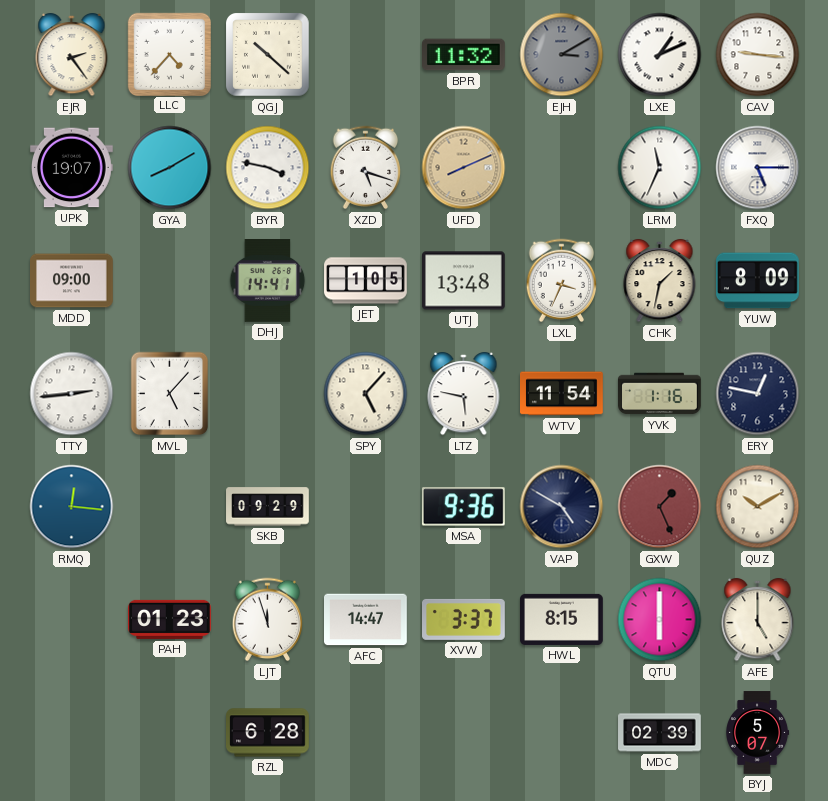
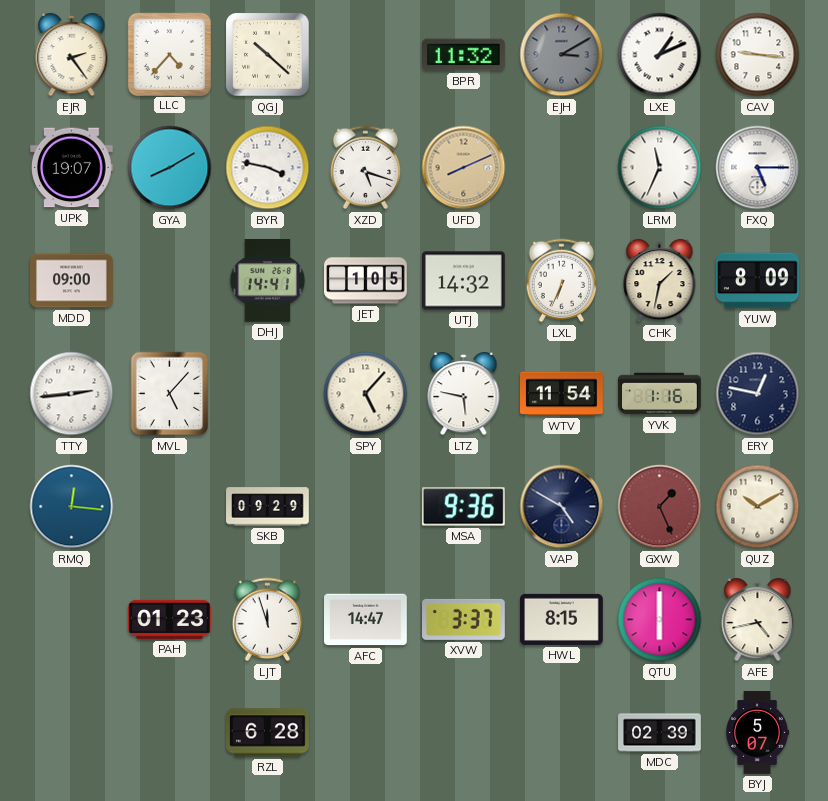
UTJ: 13:48 -> 14:32 (464, 281)
LXL: 3:34 -> 6:34 (562, 281)
AFE: 5:00 -> 4:43 (758, 620)
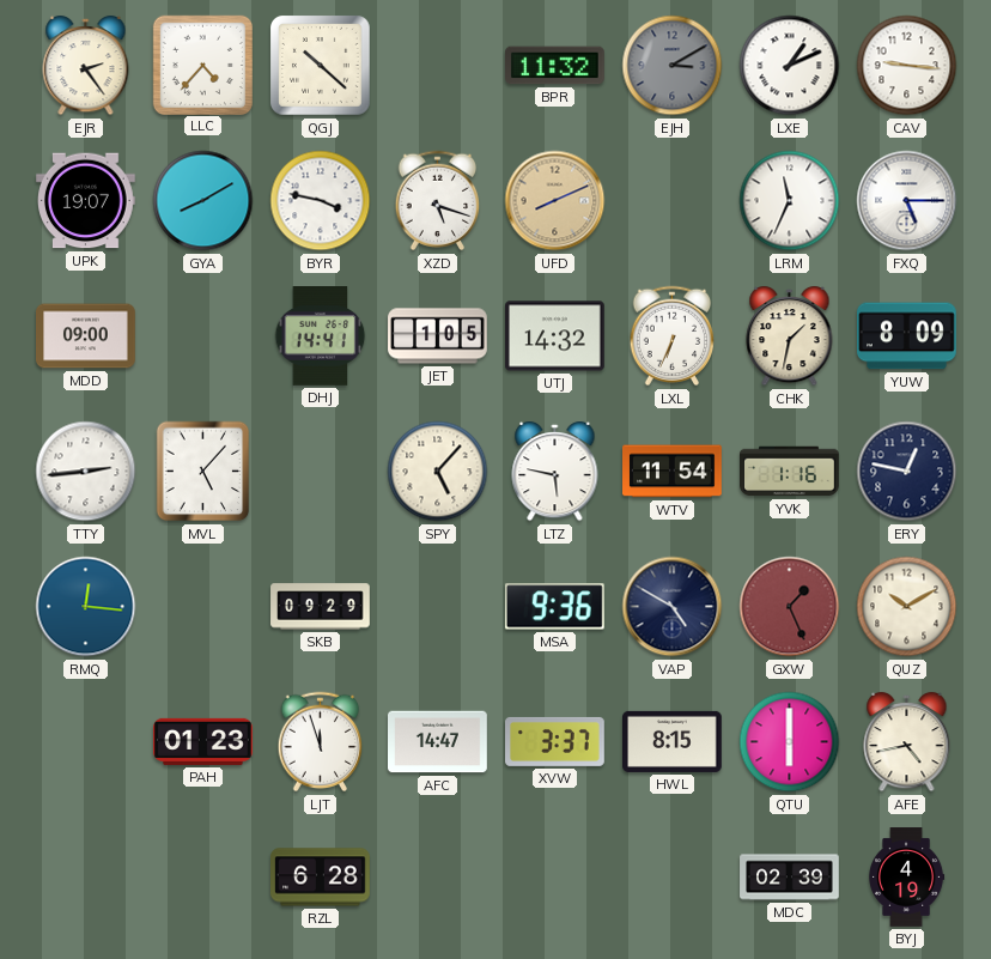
BYJ: 5:07 -> 4:19 (907, 878)
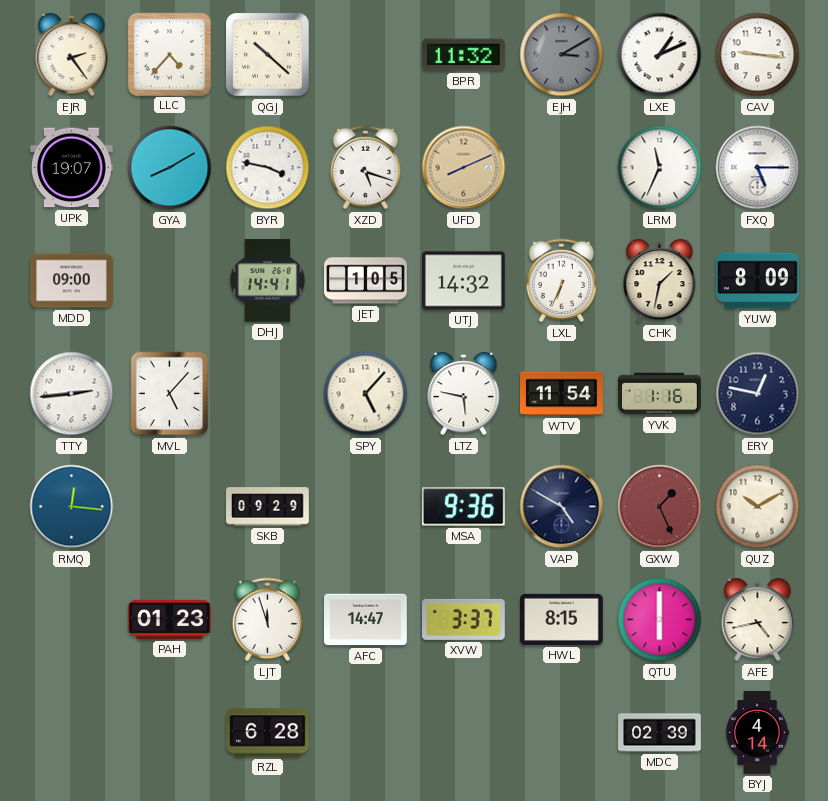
BYJ: 4:19 -> 4:14 (758, 733)
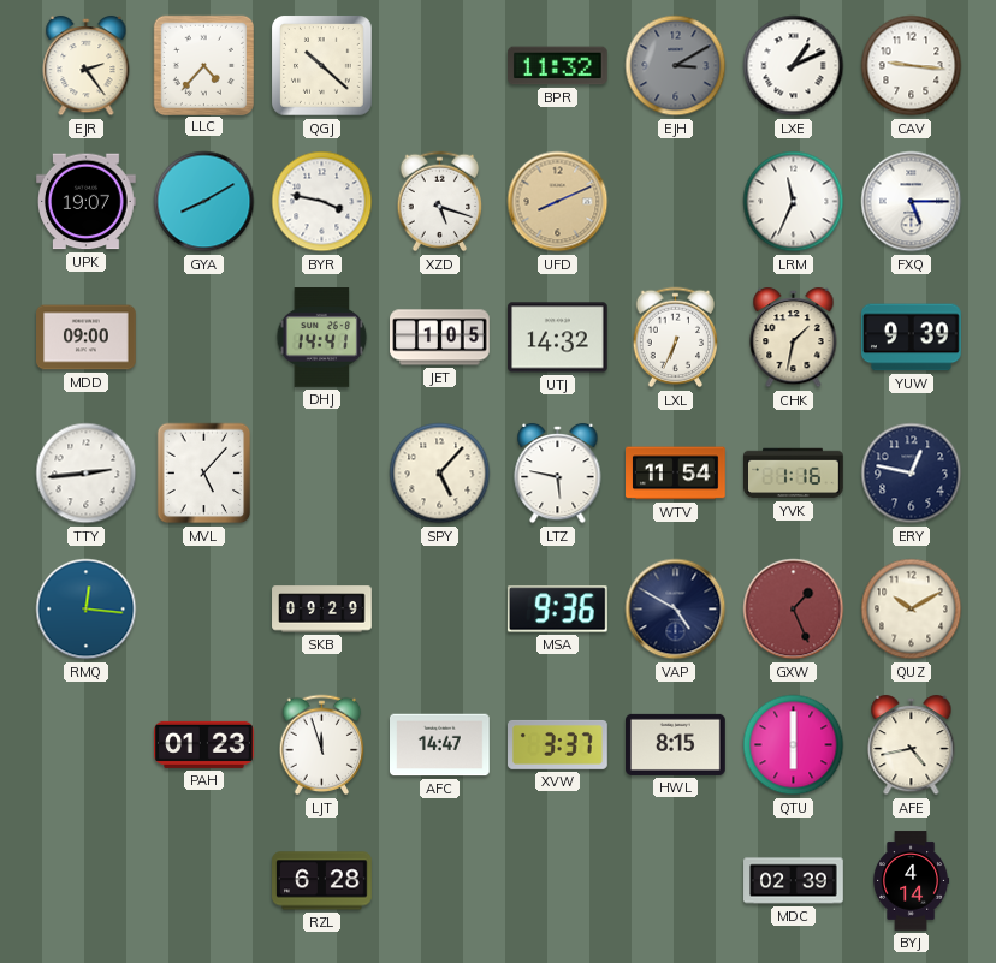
YUW: 8:09 -> 9:39 (912, 338)
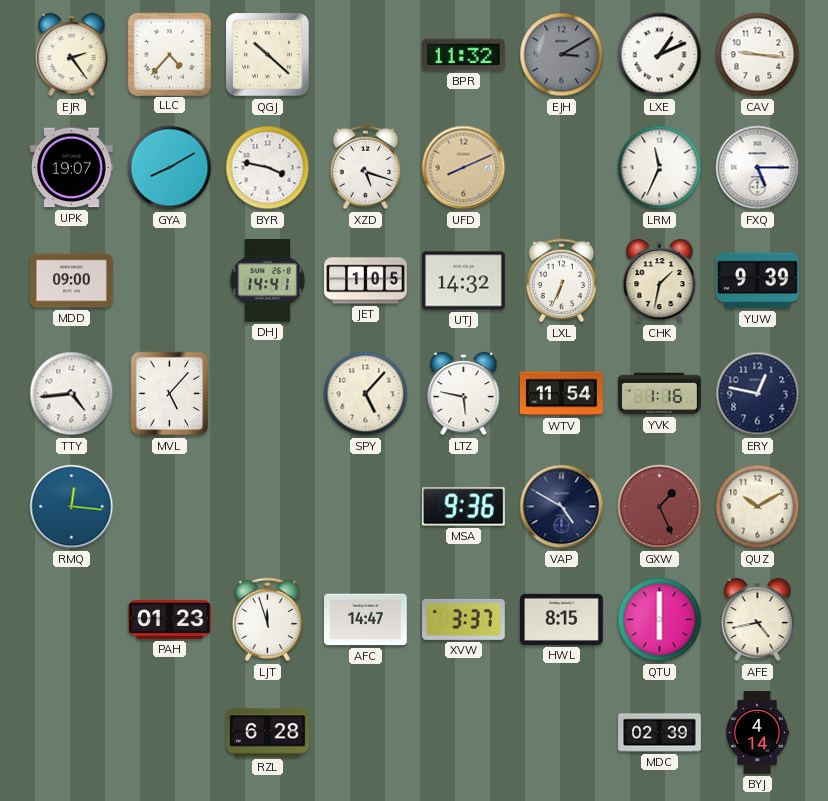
TTY: 2:44 -> 4:44 (72, 394)
SKB: 09:29 -> none (322, 610)
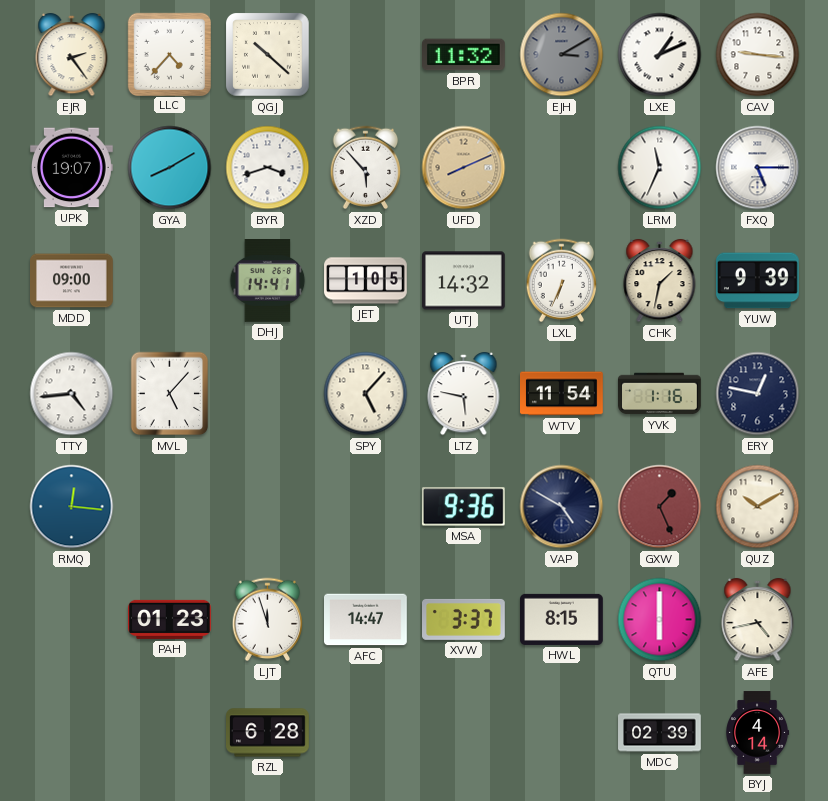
BYR: 3:47 -> 3:42 (268, 168)
XZD: 5:18 -> 5:53 (366, 168)
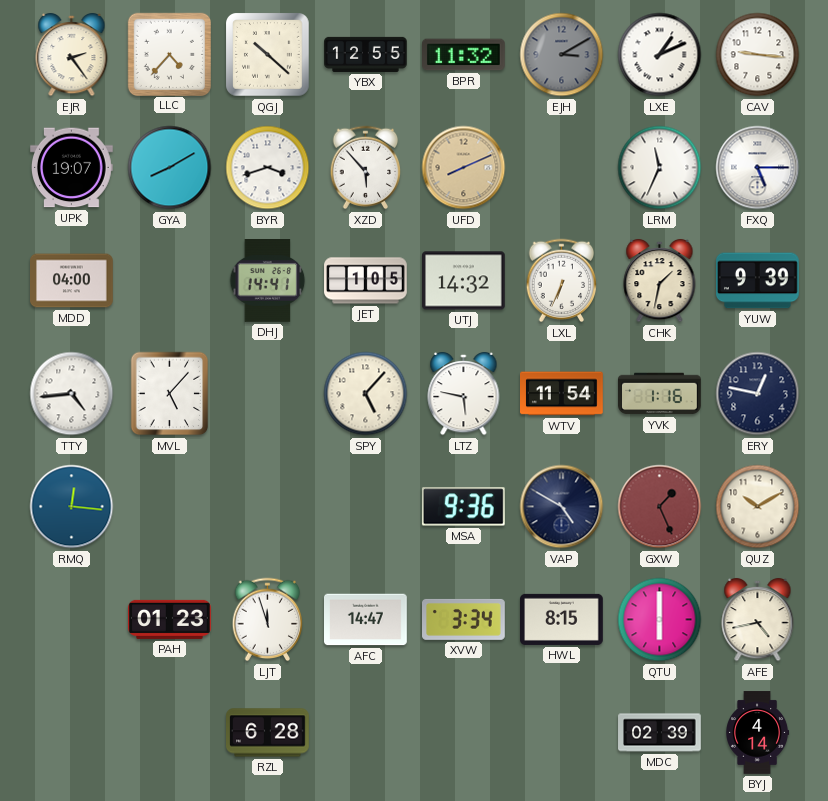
YBX: none -> 12:55 (366, 54)
MDD: 09:00 -> 04:00 (72, 281)
XVW: 3:37 -> 3:34 (464, 619)
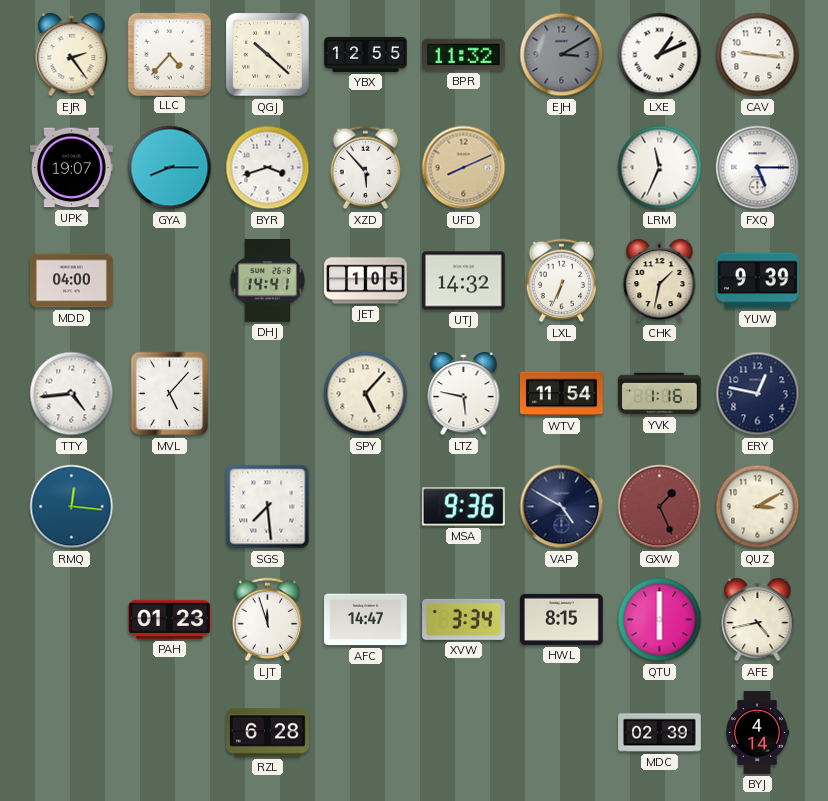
GYA: 8:10 -> 8:15 (170, 168)
SGS: none -> 7:29 (268, 507)
QUZ: 10:10 -> 3:10 (758, 507)
